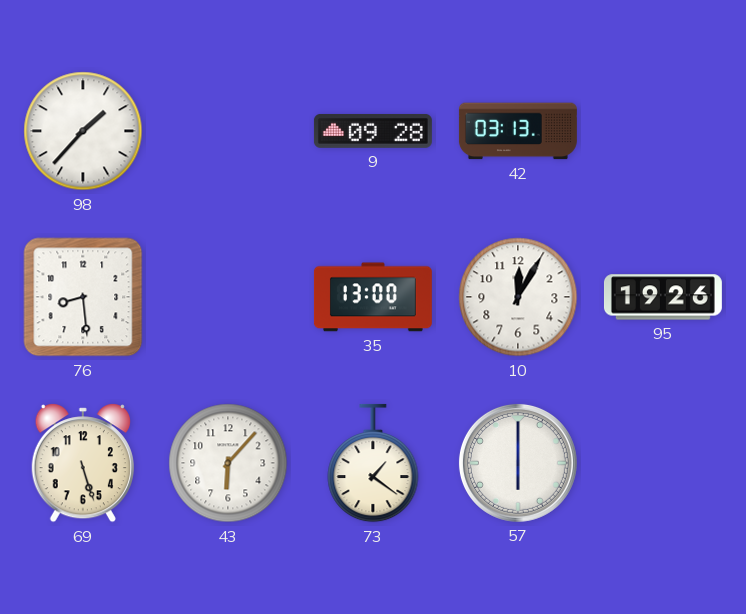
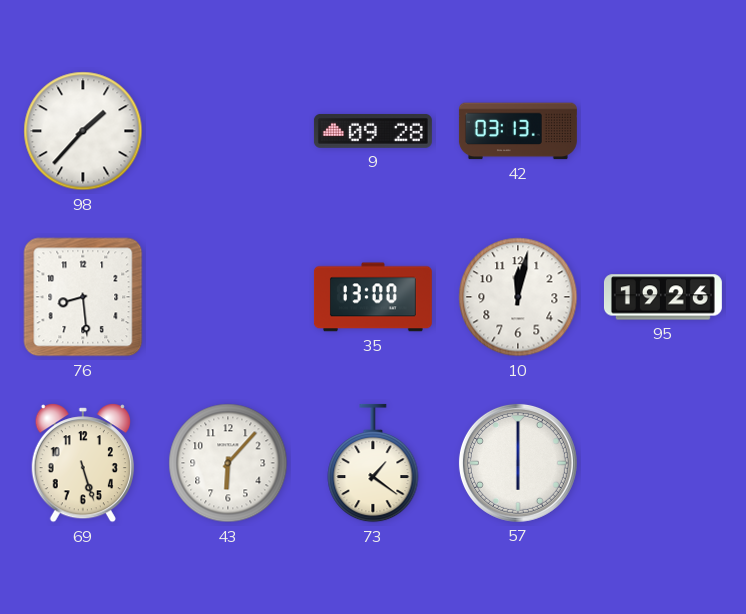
10: 12:05 -> 12:02 (518, 297)
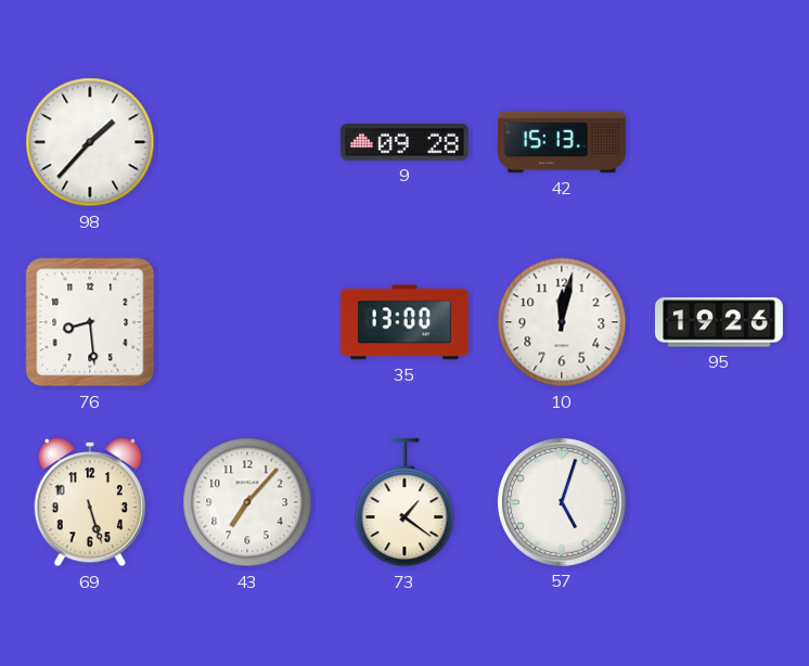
42: 03:13 -> 15:13 (562, 142)
43: 6:07 -> 7:07 (247, 502)
57: 6:00 -> 5:03 (562, 502)
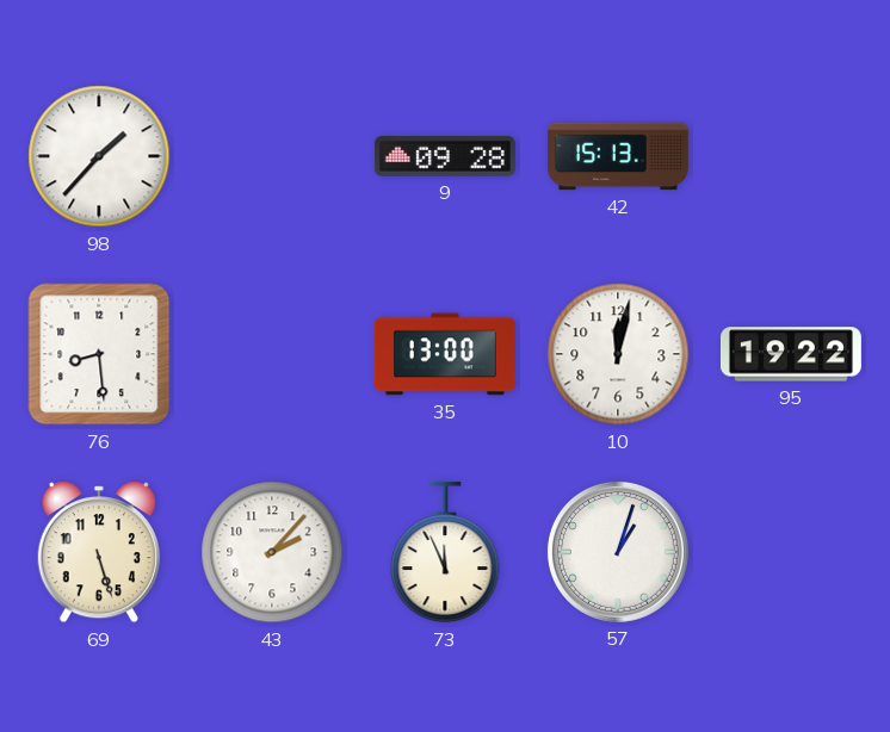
95: 19:26 -> 19:22 (791, 354)
43: 7:07 -> 2:07 (272, 552)
73: 1:21 -> 11:56 (445, 552)
57: 5:03 -> 1:03 (618, 552)
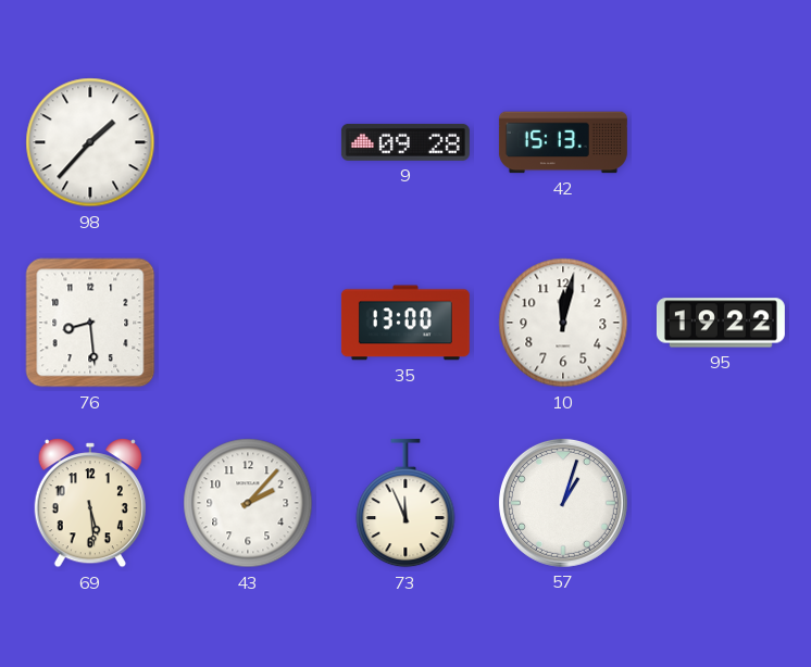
69: 5:27 -> 5:29 (90, 503)
